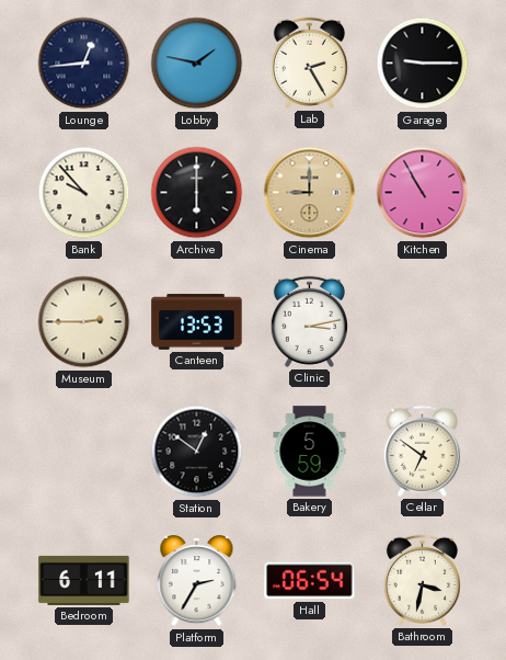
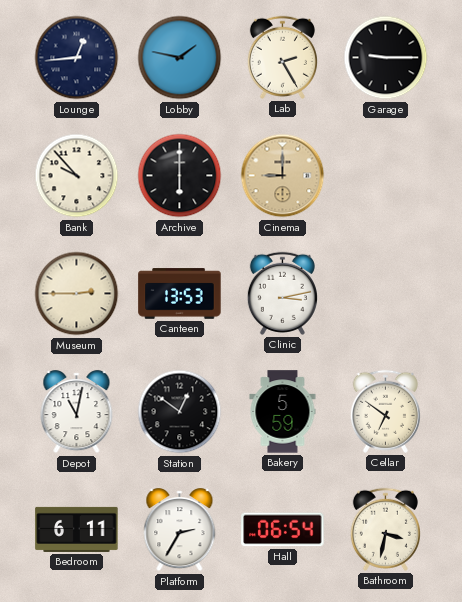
Kitchen: 10:55 -> none (423, 193)
Depot: none -> 11:02 (77, 412)
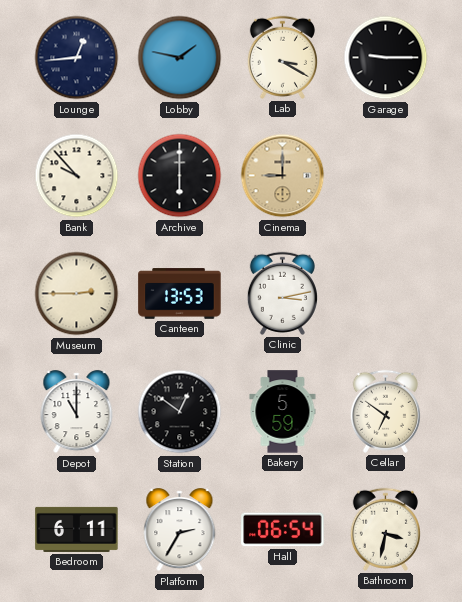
Lab: 2:25 -> 3:20 (282, 57)
Depot: 11:02 -> 11:00 (77, 412)
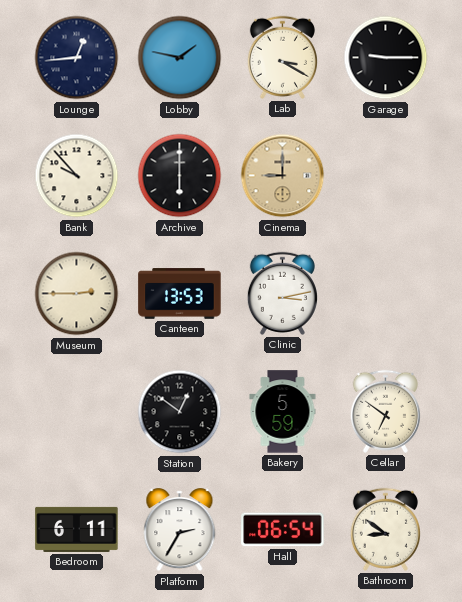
Depot: 11:00 -> none (77, 412)
Bathroom: 3:32 -> 8:51 (385, 529)
